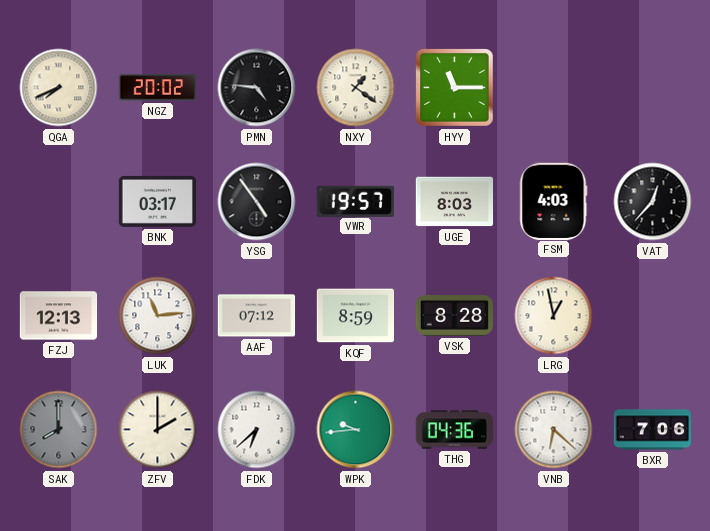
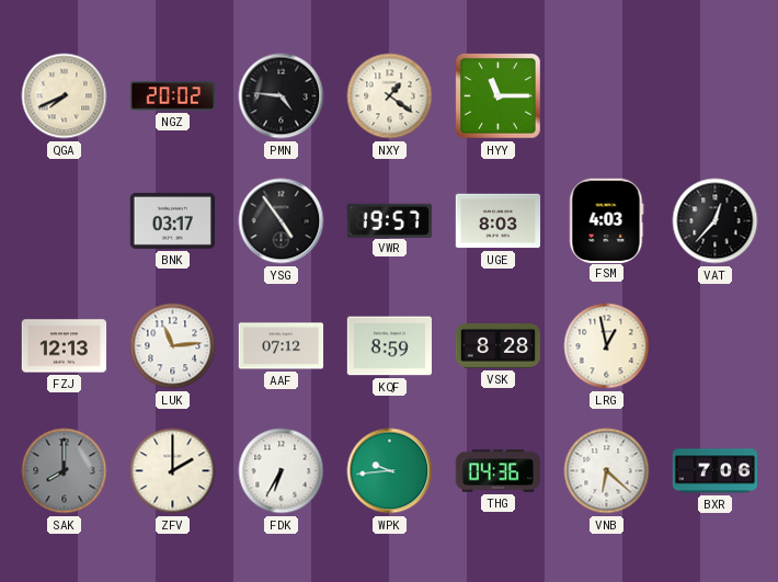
FDK: 6:38 -> 6:35 (282, 471)
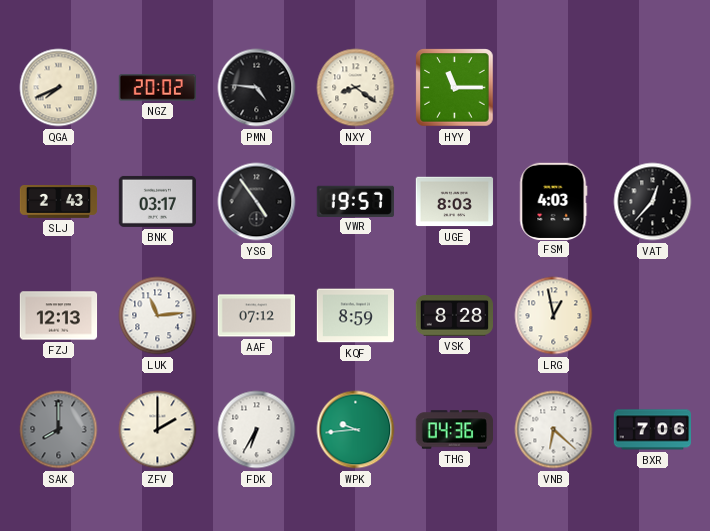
NXY: 1:21 -> 8:21 (356, 88)
SLJ: none -> 2:43 (59, 202)
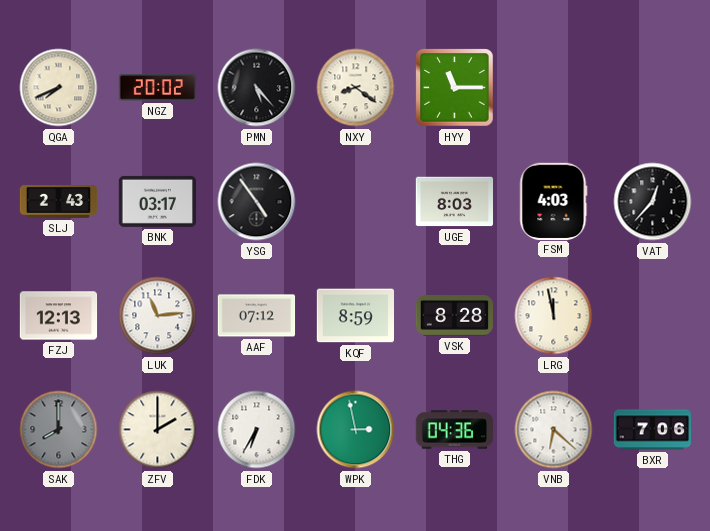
PMN: 4:46 -> 5:23 (257, 88)
VWR: 19:57 -> none (355, 201)
LRG: 12:58 -> 11:58 (554, 316)
WPK: 9:44 -> 2:58 (356, 430)
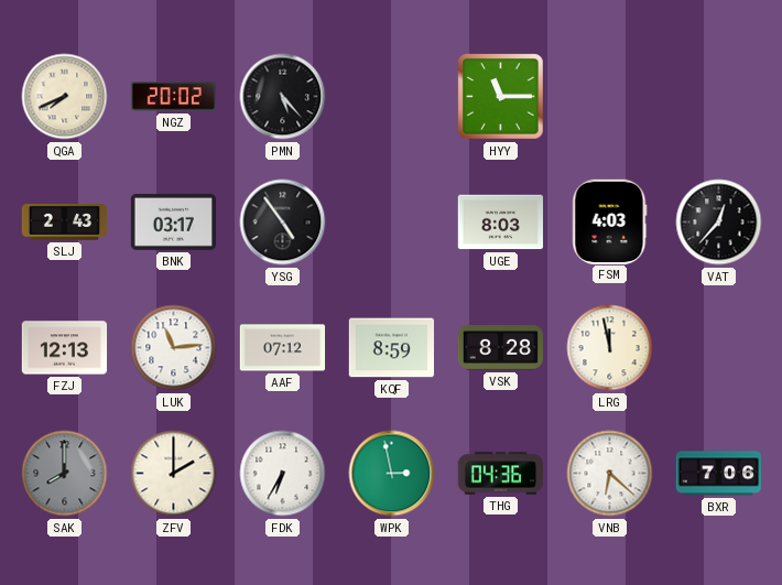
NXY: 8:21 -> none (356, 88)
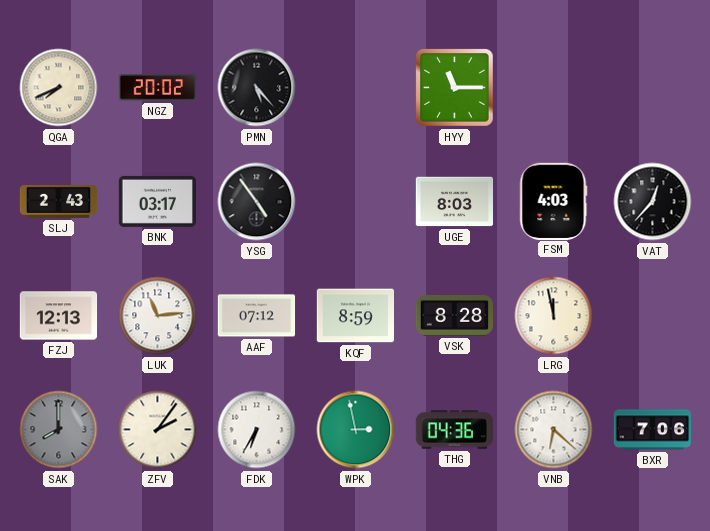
ZFV: 2:00 -> 2:06 (158, 430)
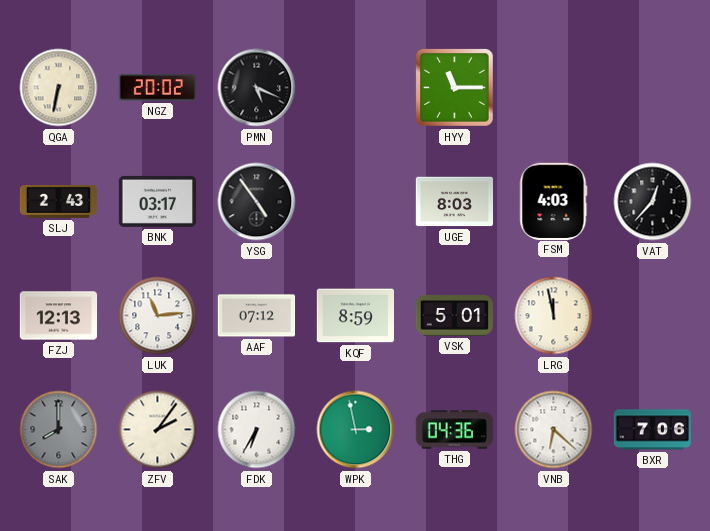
QGA: 7:41 -> 6:32 (59, 88)
PMN: 5:23 -> 5:19 (257, 88)
VSK: 8:28 -> 5:01 (454, 316)
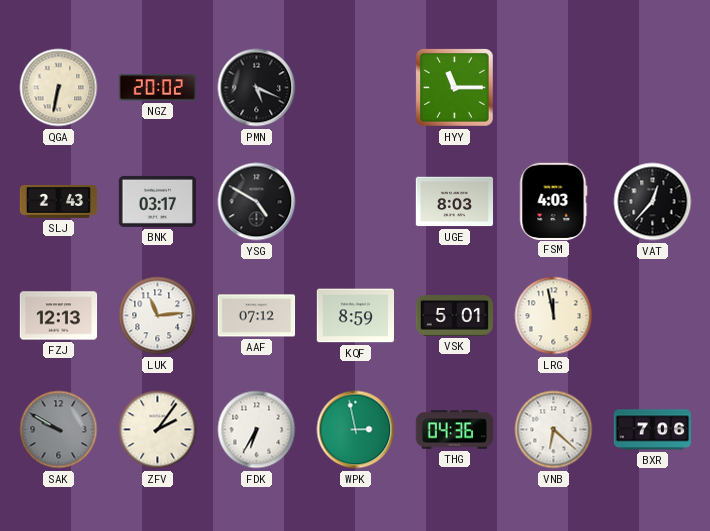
YSG: 4:54 -> 4:50 (257, 202)
SAK: 8:00 -> 9:50 (59, 430)
